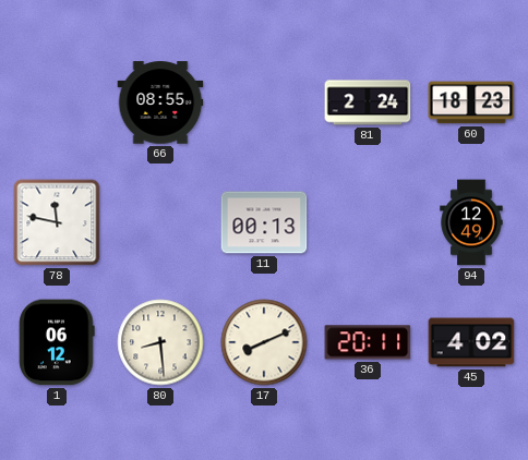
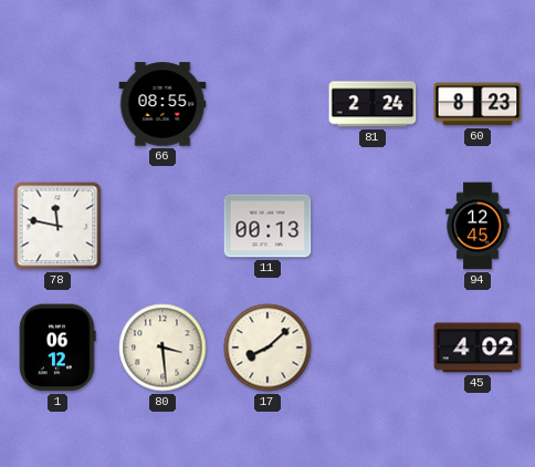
60: 18:23 -> 8:23 (478, 104)
94: 12:49 -> 12:45 (478, 226)
80: 8:29 -> 3:29 (162, 347)
17: 8:11 -> 8:08 (267, 347)
36: 20:11 -> none (368, 342)
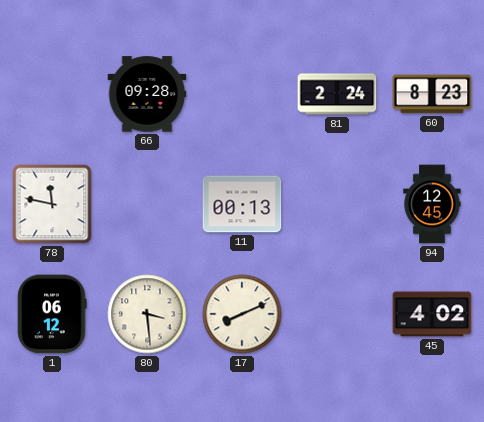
66: 08:55 -> 09:28 (147, 94)
17: 8:08 -> 8:11 (242, 314)
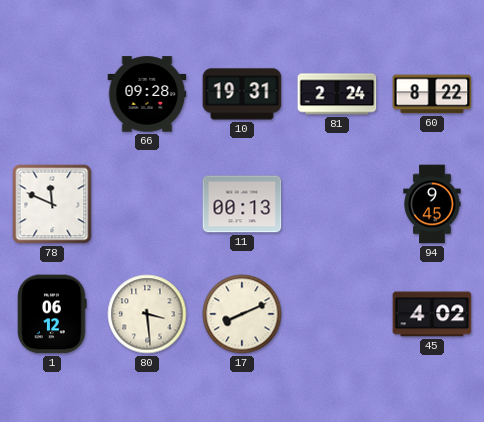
10: none -> 19:31 (242, 94)
60: 8:23 -> 8:22 (432, 94)
78: 11:47 -> 11:49 (52, 204)
94: 12:45 -> 9:45 (432, 204)
